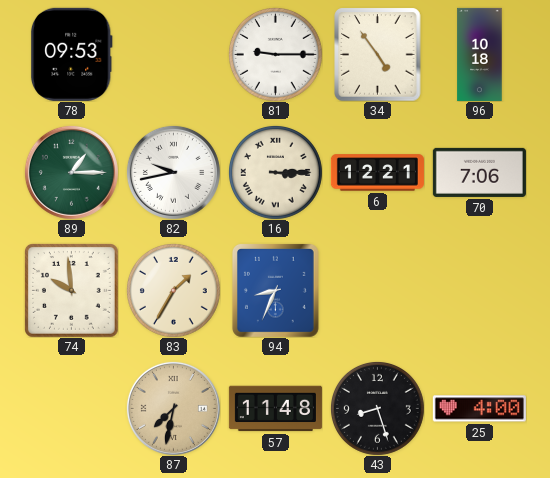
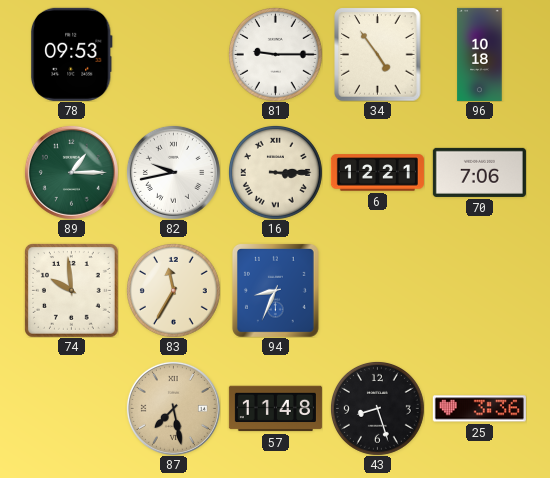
83: 1:35 -> 11:35 (173, 290)
87: 7:32 -> 7:28 (173, 408)
25: 4:00 -> 3:36 (479, 409)
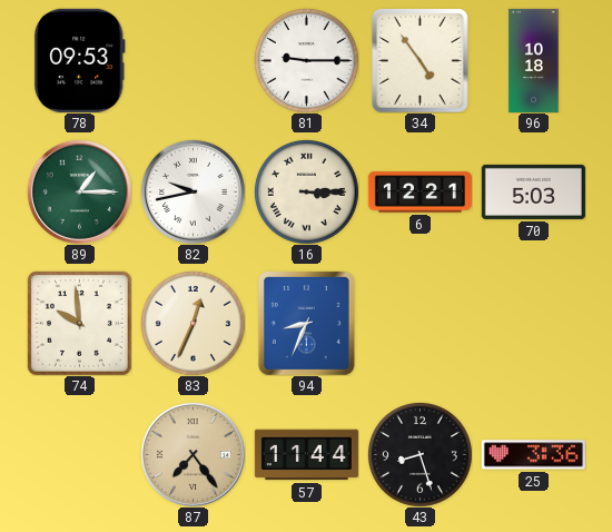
70: 7:06 -> 5:03 (533, 191)
83: 11:35 -> 12:34 (193, 323)
87: 7:28 -> 7:24 (193, 454)
57: 11:48 -> 11:44 (306, 455)
